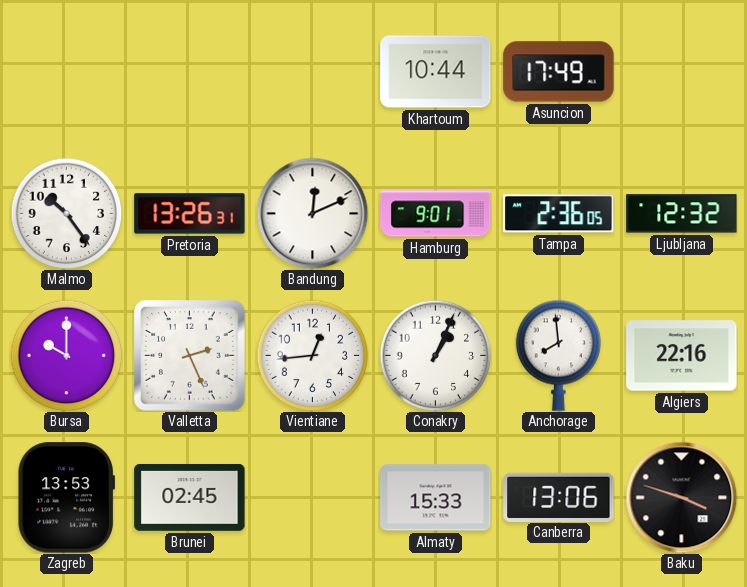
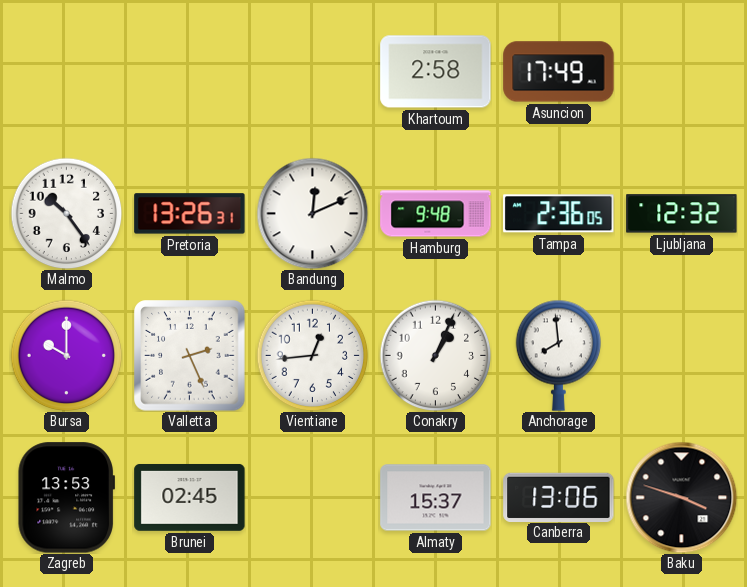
Khartoum: 10:44 -> 2:58 (436, 72)
Hamburg: 9:01 -> 9:48 (436, 214)
Algiers: 22:16 -> none (682, 356)
Almaty: 15:33 -> 15:37 (436, 498)
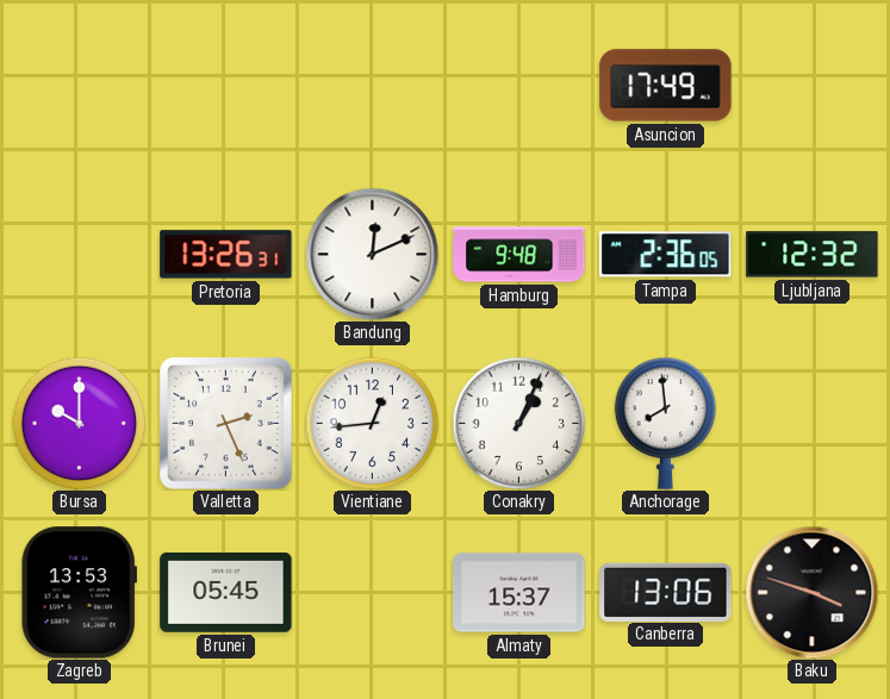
Khartoum: 2:58 -> none (436, 72)
Malmo: 10:24 -> none (66, 213)
Brunei: 02:45 -> 05:45 (226, 592)
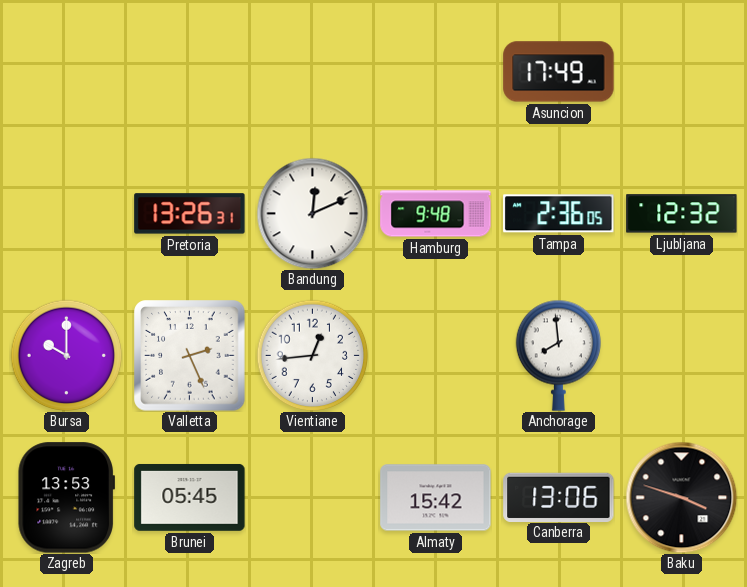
Conakry: 1:04 -> none (518, 423)
Almaty: 15:37 -> 15:42 (436, 498)
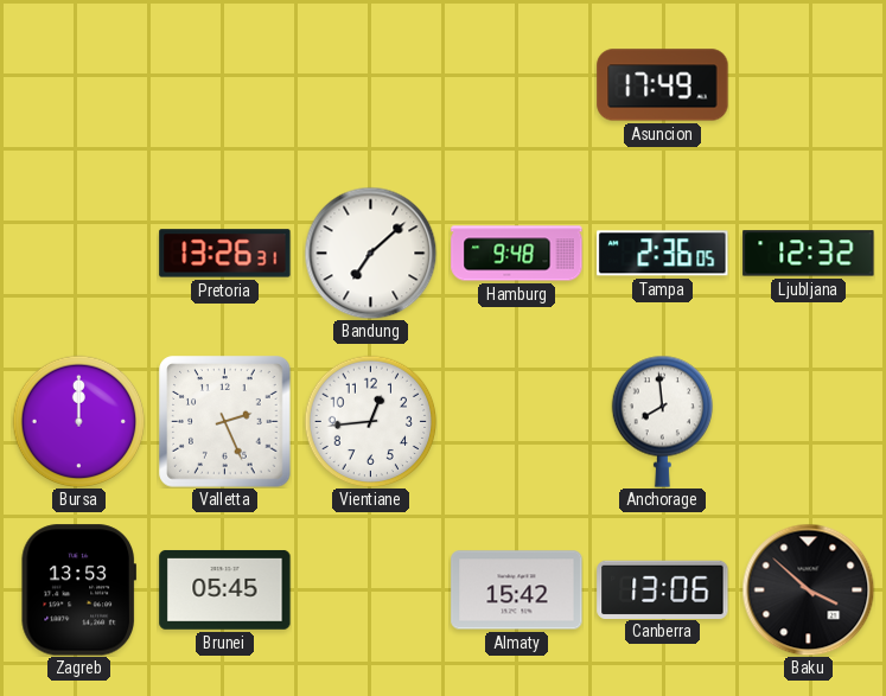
Bandung: 12:11 -> 7:08 (370, 253)
Bursa: 10:00 -> 12:00 (78, 421)
Baku: 3:48 -> 3:52 (808, 589)
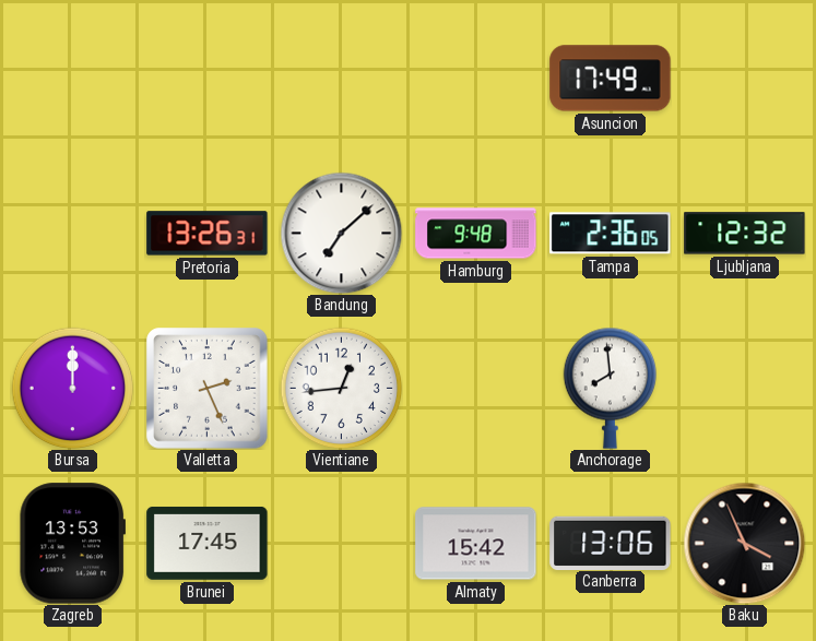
Brunei: 05:45 -> 17:45 (208, 543)
Baku: 3:52 -> 3:56 (744, 543)
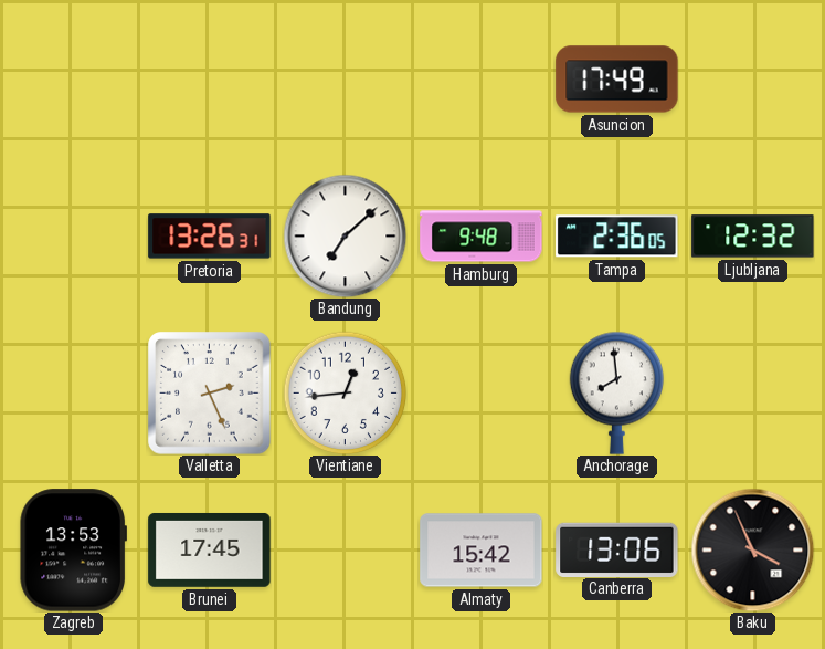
Bursa: 12:00 -> none (72, 388)
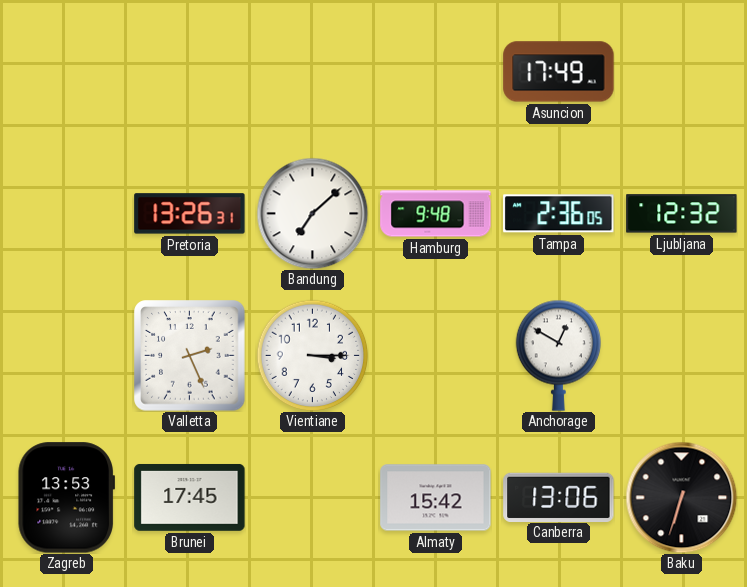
Vientiane: 12:44 -> 3:15 (312, 355)
Anchorage: 7:59 -> 12:50 (558, 355)
Baku: 3:56 -> 6:33 (681, 497)
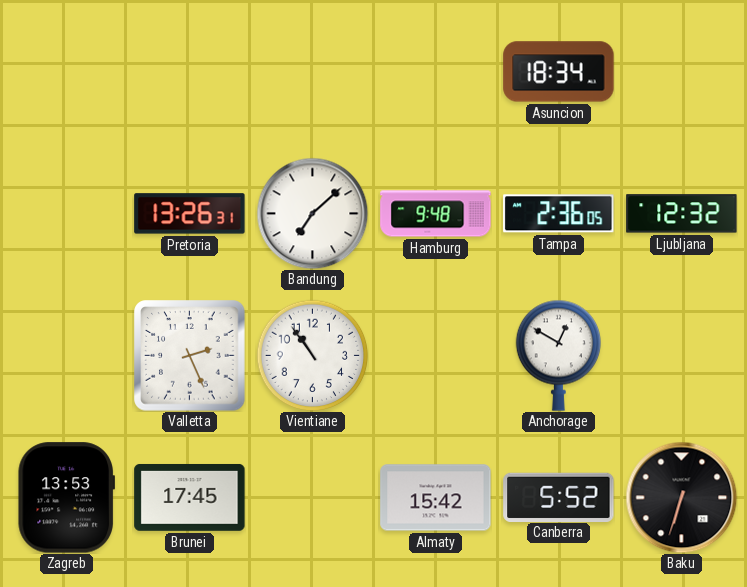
Asuncion: 17:49 -> 18:34 (559, 72)
Vientiane: 3:15 -> 10:54 (312, 355)
Canberra: 13:06 -> 5:52 (559, 497)
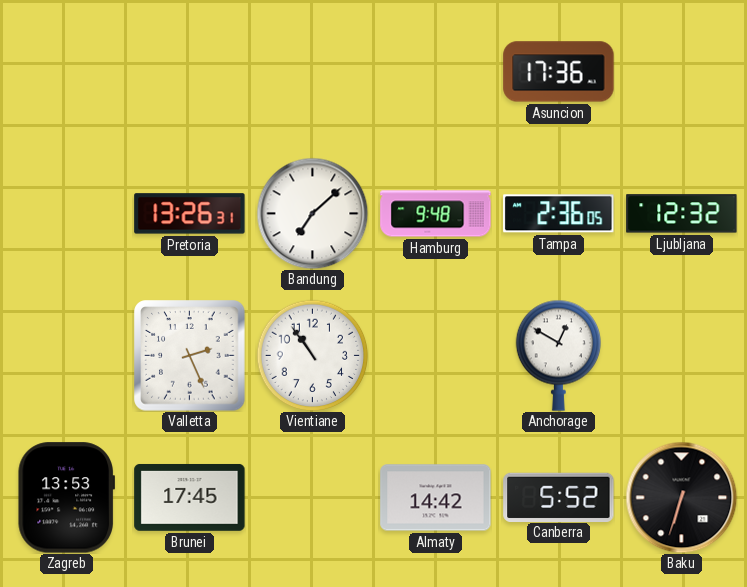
Asuncion: 18:34 -> 17:36 (559, 72)
Almaty: 15:42 -> 14:42 (436, 498)
